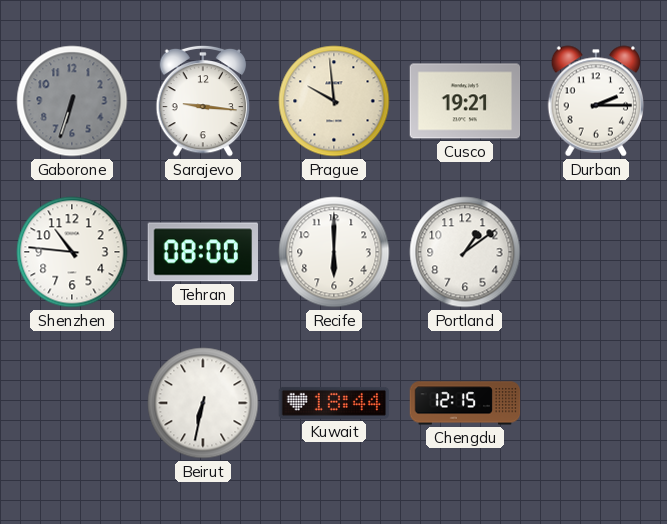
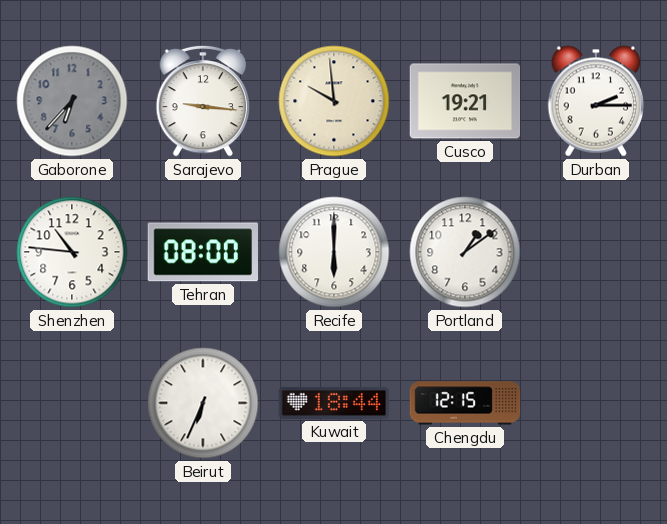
Gaborone: 6:33 -> 6:37 (72, 101)
Beirut: 6:32 -> 6:34 (203, 403)
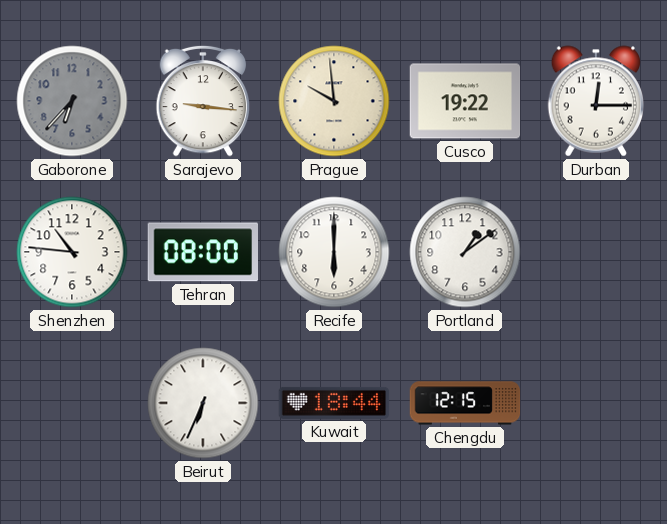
Cusco: 19:21 -> 19:22 (465, 101)
Durban: 2:15 -> 12:15 (595, 101)
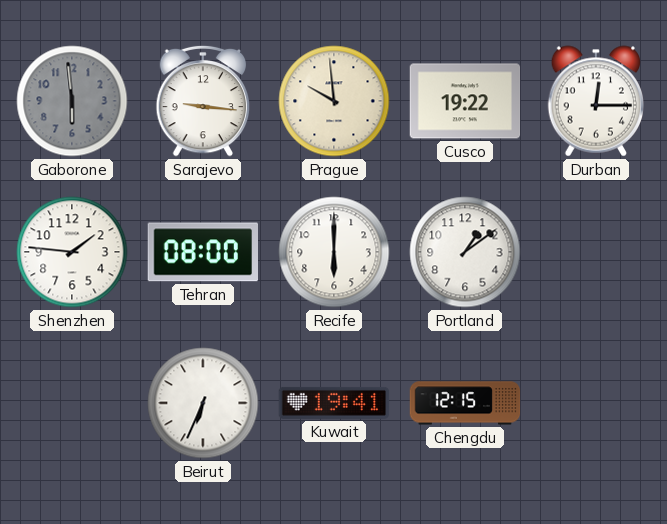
Gaborone: 6:37 -> 5:59 (72, 101)
Shenzhen: 10:46 -> 1:46 (72, 252)
Kuwait: 18:44 -> 19:41 (334, 403)
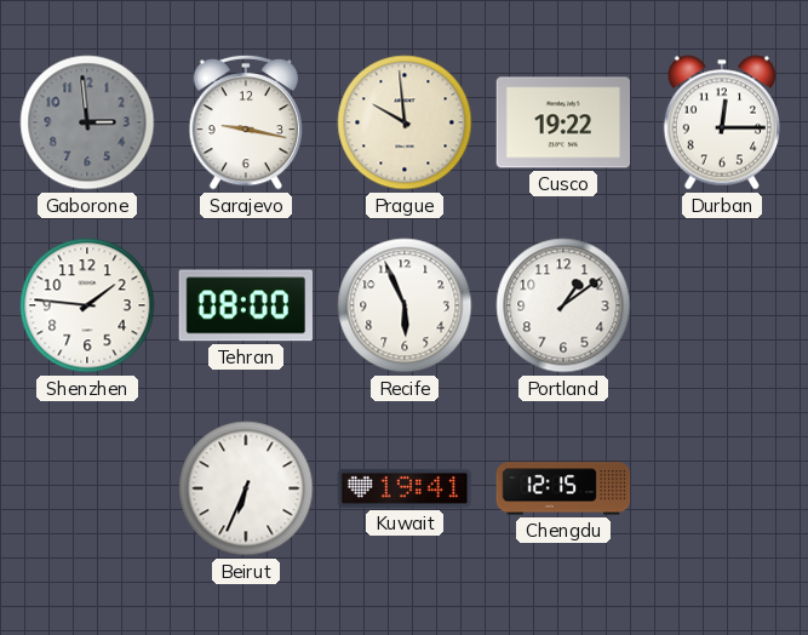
Gaborone: 5:59 -> 2:59 (87, 122)
Sarajevo: 9:16 -> 9:17 (246, 122)
Recife: 6:00 -> 5:56 (405, 305)
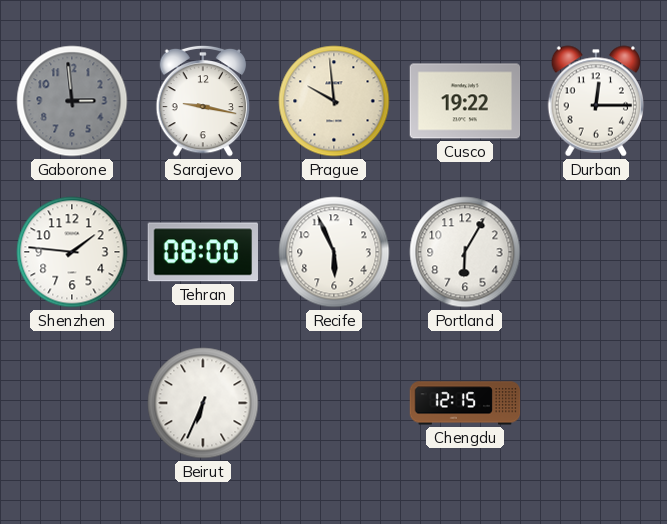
Portland: 1:09 -> 6:05 (465, 252)
Kuwait: 19:41 -> none (405, 488)
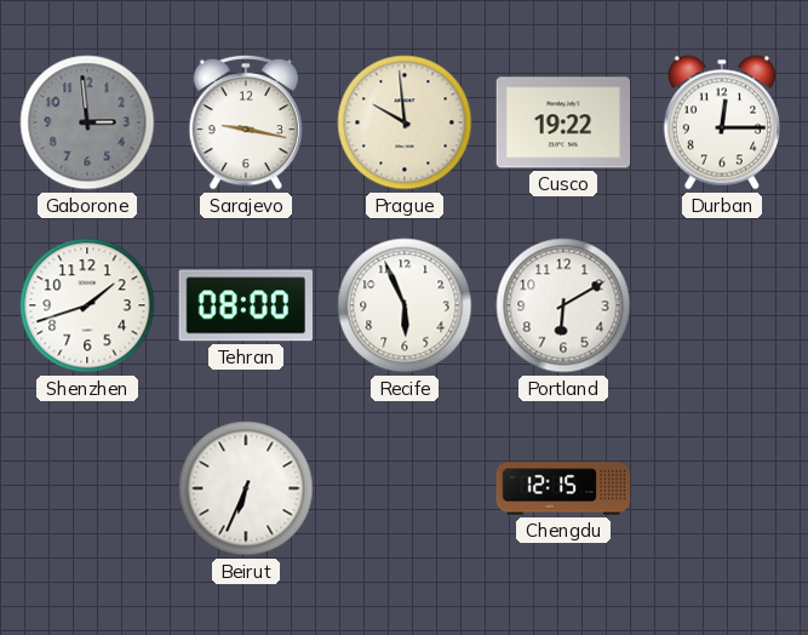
Shenzhen: 1:46 -> 1:42 (87, 305)
Portland: 6:05 -> 6:10 (563, 305)
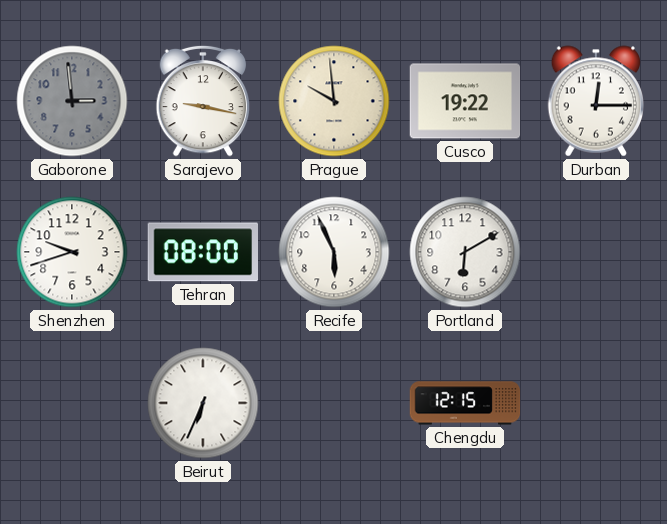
Shenzhen: 1:42 -> 9:42 (72, 252)
